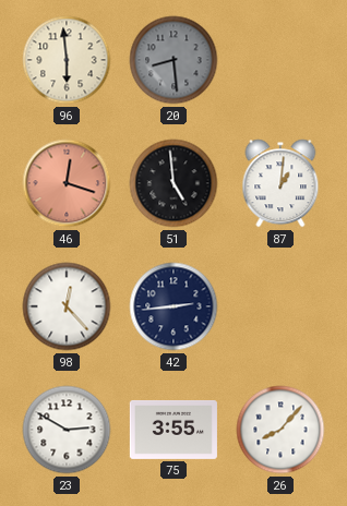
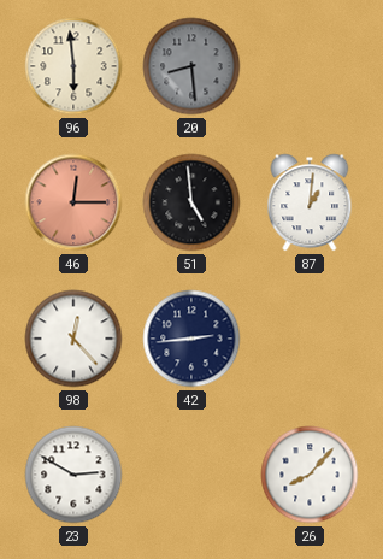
46: 12:18 -> 12:15 (73, 202)
75: 3:55 -> none (174, 430)
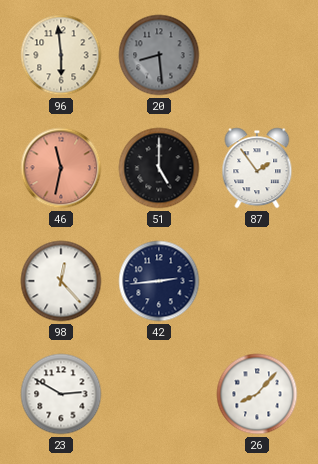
46: 12:15 -> 11:32 (61, 168)
51: 4:59 -> 5:00 (159, 168)
87: 1:01 -> 1:54 (257, 168)
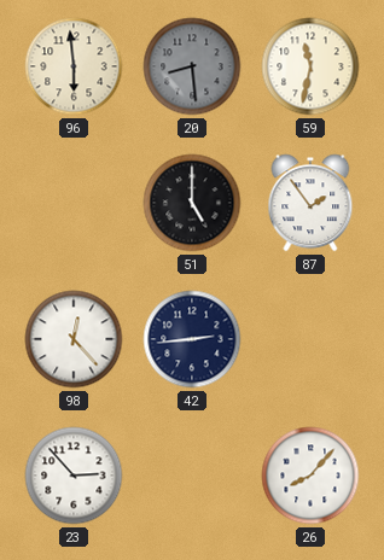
59: none -> 11:32 (310, 66)
46: 11:32 -> none (61, 168)
23: 2:50 -> 2:53 (74, 476)
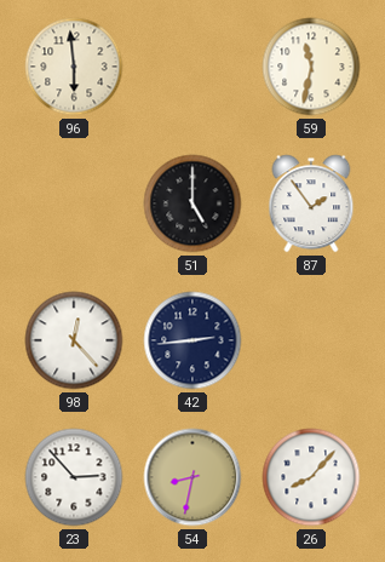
20: 8:29 -> none (192, 66)
54: none -> 8:32 (192, 477)
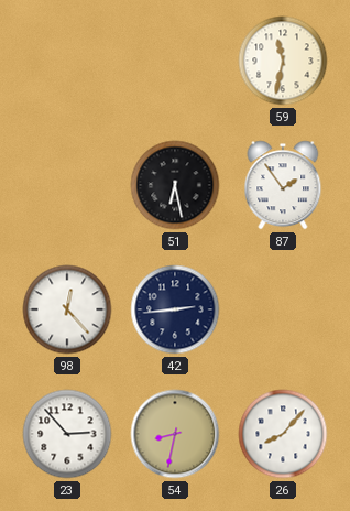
96: 5:59 -> none (74, 67)
51: 5:00 -> 6:28 (175, 185)
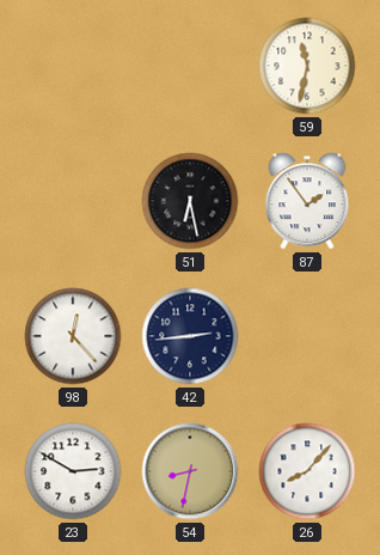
23: 2:53 -> 2:50 (73, 471)
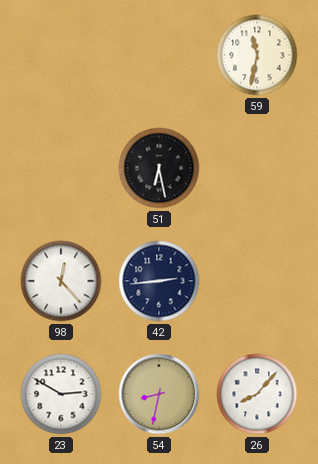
87: 1:54 -> none (307, 201)
